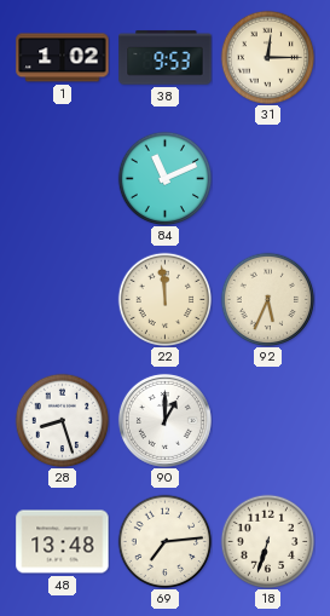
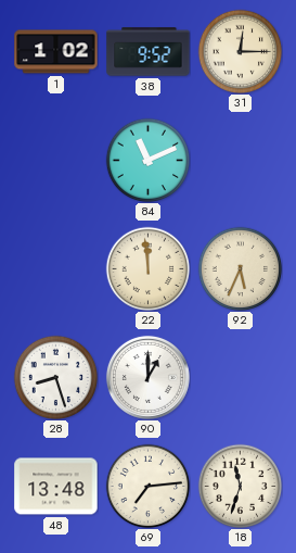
38: 9:53 -> 9:52 (149, 52)
18: 6:33 -> 11:33 (240, 486)
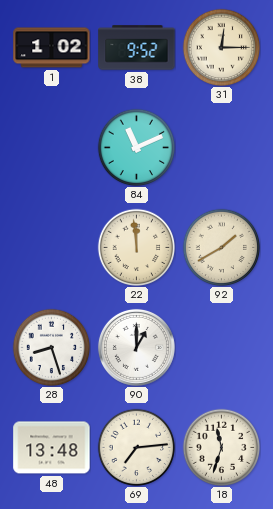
92: 5:34 -> 1:40 (221, 247)
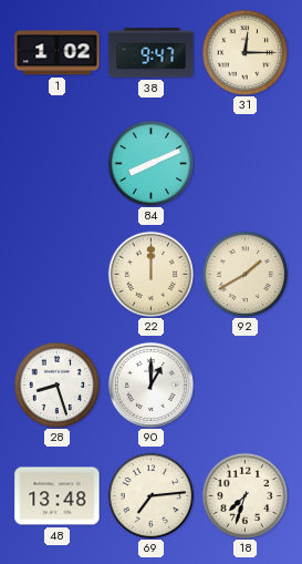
38: 9:52 -> 9:47 (152, 53)
84: 11:11 -> 8:11 (150, 163)
22: 11:59 -> 12:00 (150, 274)
18: 11:33 -> 7:33 (244, 495)
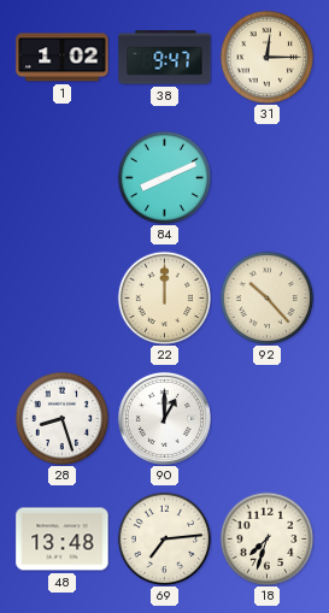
92: 1:40 -> 10:23 (266, 297)
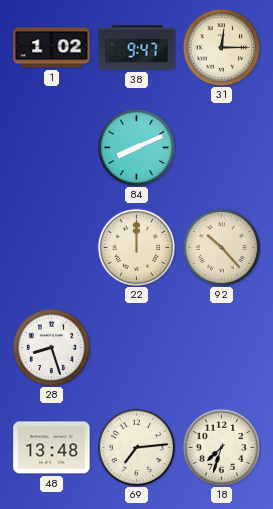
90: 1:00 -> none (164, 418)
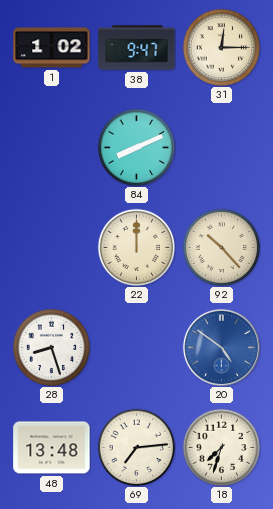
20: none -> 4:51 (221, 347)
